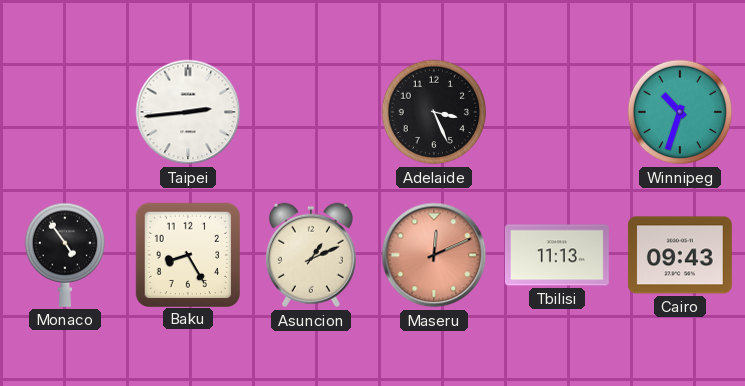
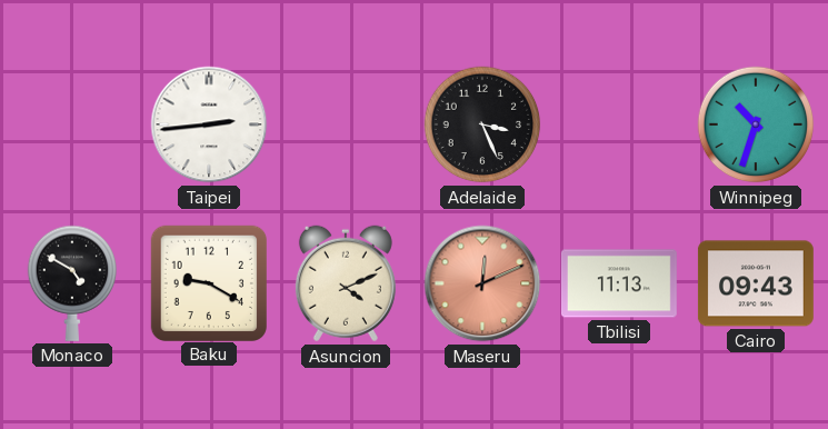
Monaco: 4:54 -> 4:50 (71, 283)
Baku: 8:25 -> 9:20 (208, 282)
Asuncion: 1:11 -> 4:11 (346, 283)
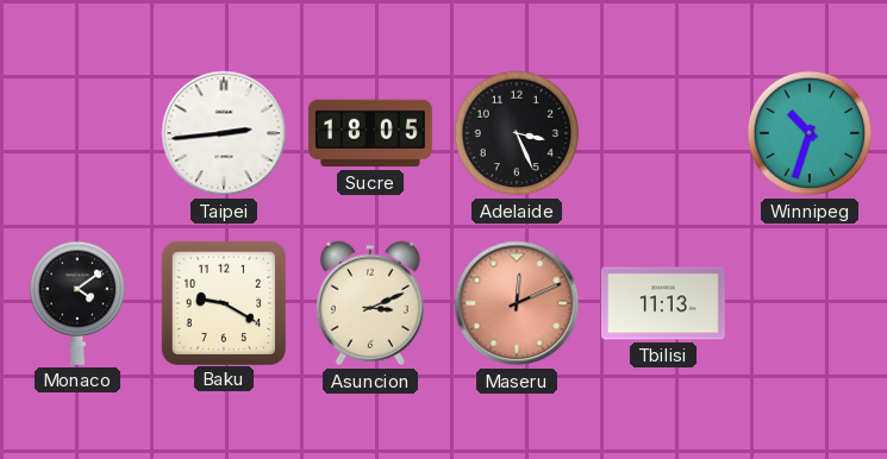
Sucre: none -> 18:05 (370, 133)
Monaco: 4:50 -> 4:09 (76, 303)
Asuncion: 4:11 -> 3:11 (370, 303)
Cairo: 09:43 -> none (756, 283)
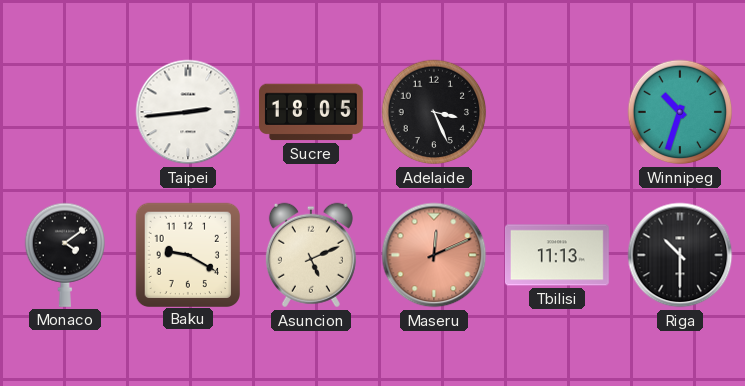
Asuncion: 3:11 -> 5:11 (311, 255)
Riga: none -> 10:30 (680, 255)
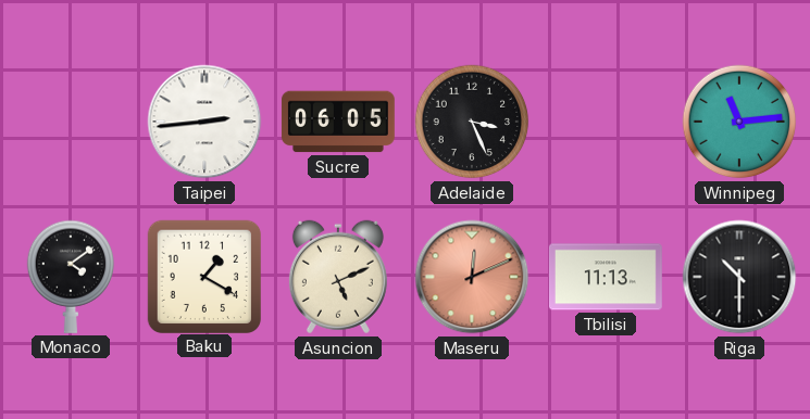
Sucre: 18:05 -> 06:05 (338, 122)
Winnipeg: 10:33 -> 11:14 (739, 122)
Baku: 9:20 -> 1:20 (203, 276)
